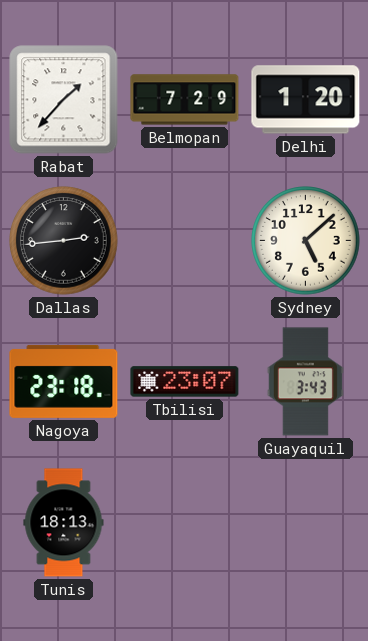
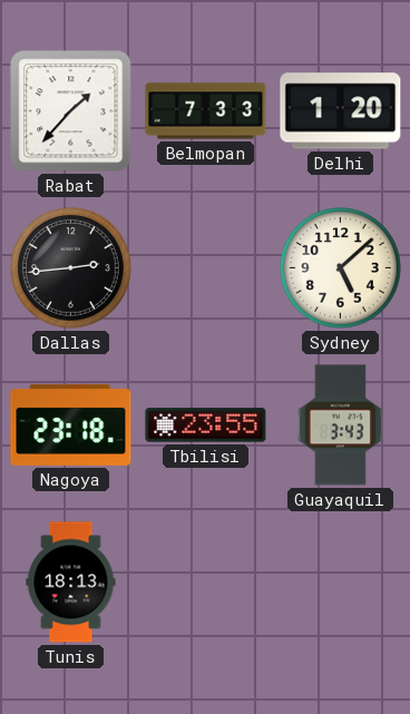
Belmopan: 7:29 -> 7:33 (206, 111)
Tbilisi: 23:07 -> 23:55 (206, 426)
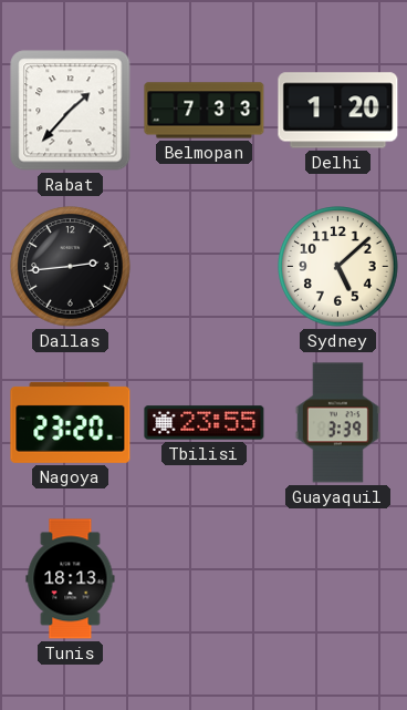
Nagoya: 23:18 -> 23:20 (71, 422)
Guayaquil: 3:43 -> 3:39 (337, 423)
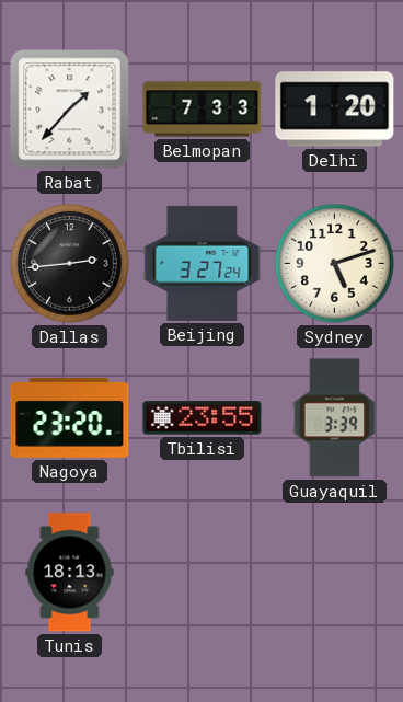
Beijing: none -> 3:27 (203, 263)
Sydney: 5:08 -> 5:12 (335, 264)
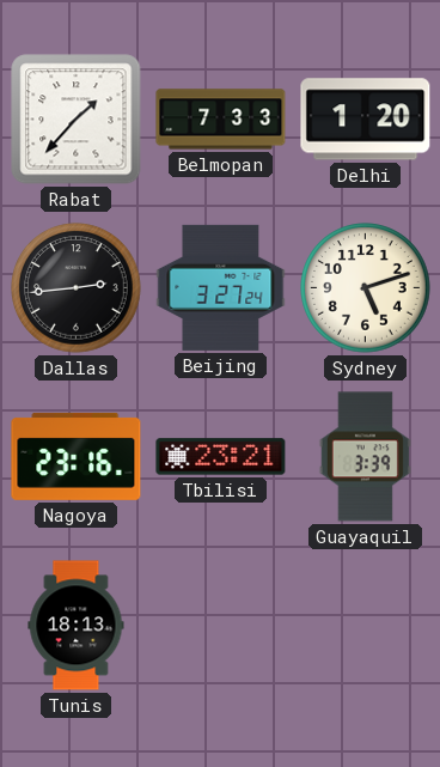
Nagoya: 23:20 -> 23:16 (77, 456)
Tbilisi: 23:55 -> 23:21 (221, 457)
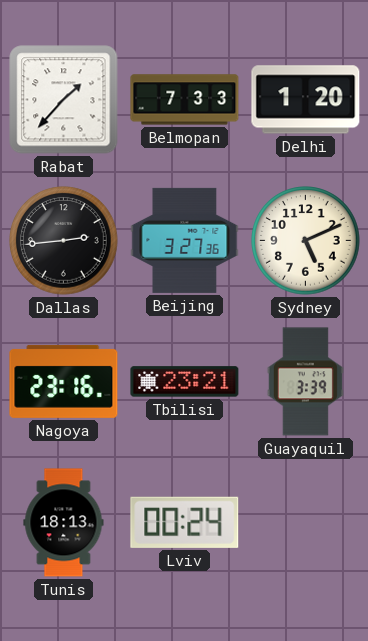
Beijing: 3:27:24 -> 3:27:36 (185, 240)
Sydney: 5:12 -> 5:11 (306, 241)
Lviv: none -> 00:24 (185, 522)
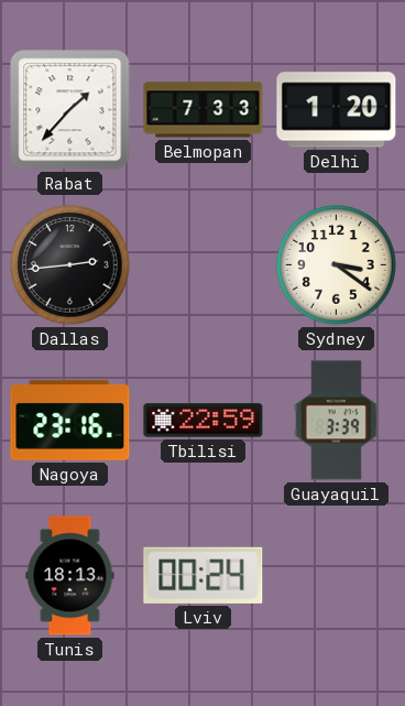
Beijing: 3:27 -> none (185, 240)
Sydney: 5:11 -> 3:21 (337, 265)
Tbilisi: 23:21 -> 22:59 (204, 421)
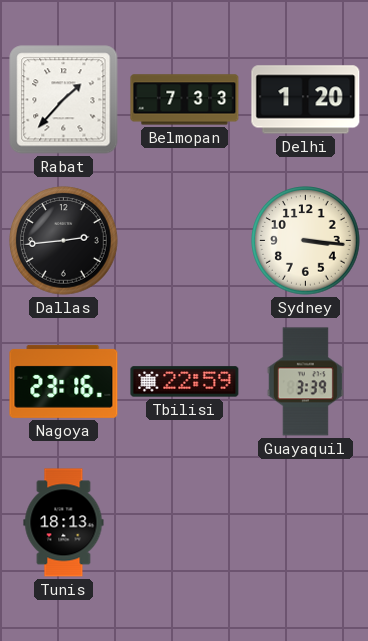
Sydney: 3:21 -> 3:16 (306, 241)
Lviv: 00:24 -> none (204, 575)
